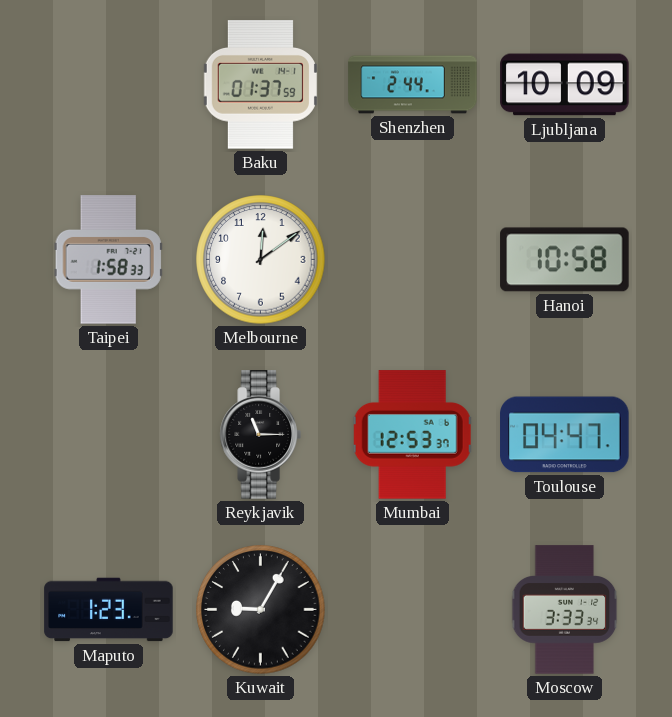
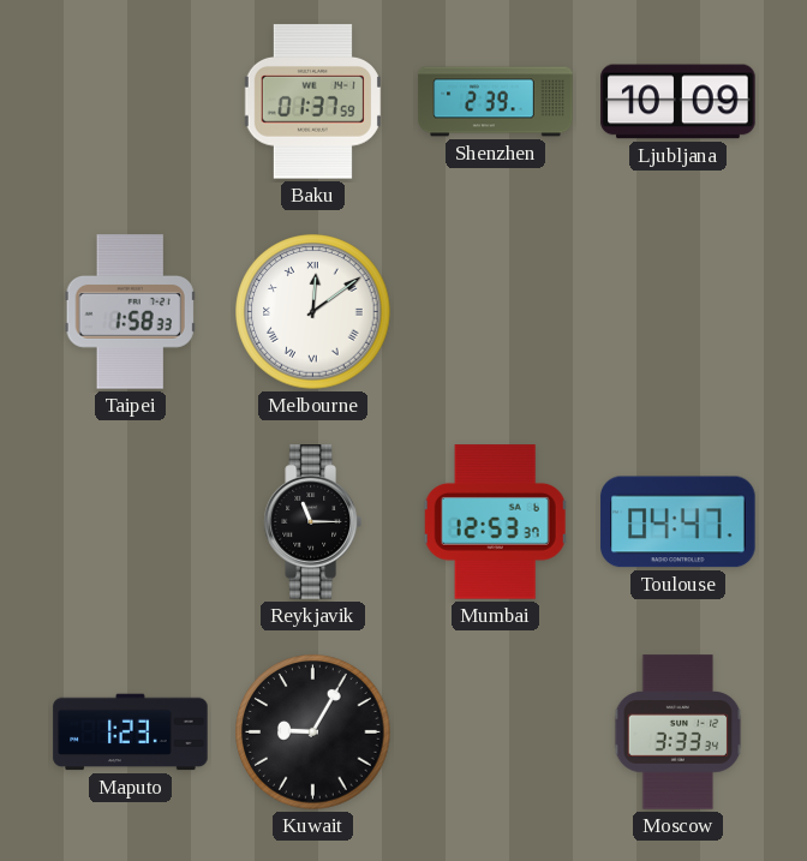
Shenzhen: 2:44 -> 2:39 (496, 102)
Melbourne numerals: Arabic -> Roman (313, 312)
Hanoi: 10:58 -> none (565, 260)
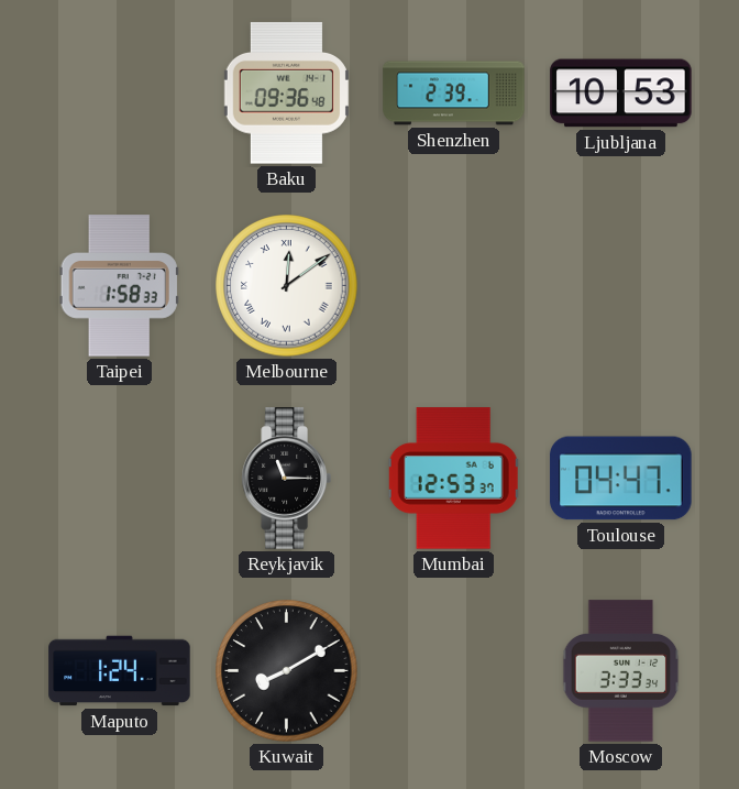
Baku: 01:37 -> 09:36 (286, 94)
Ljubljana: 10:09 -> 10:53 (621, 94)
Maputo: 1:23 -> 1:24 (120, 671)
Kuwait: 9:05 -> 8:10 (287, 671)
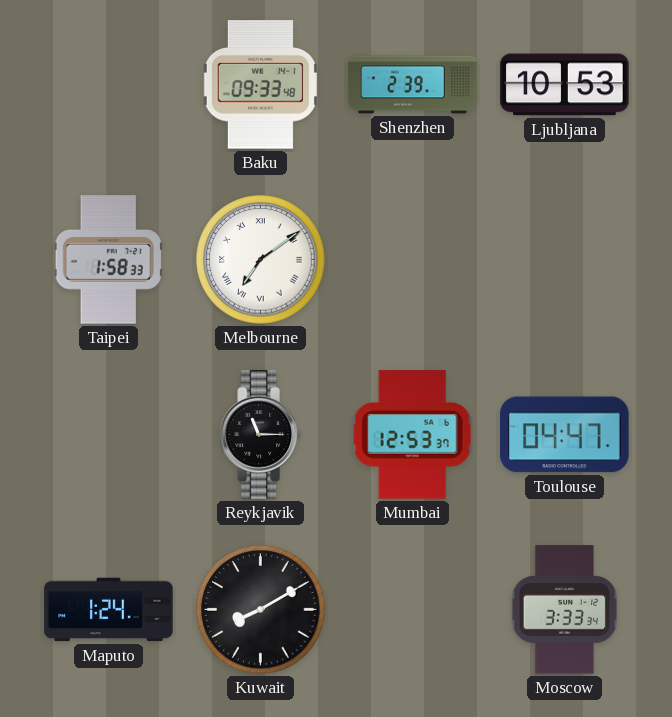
Baku: 09:36 -> 09:33 (260, 85)
Melbourne: 12:09 -> 7:09 (261, 260)
